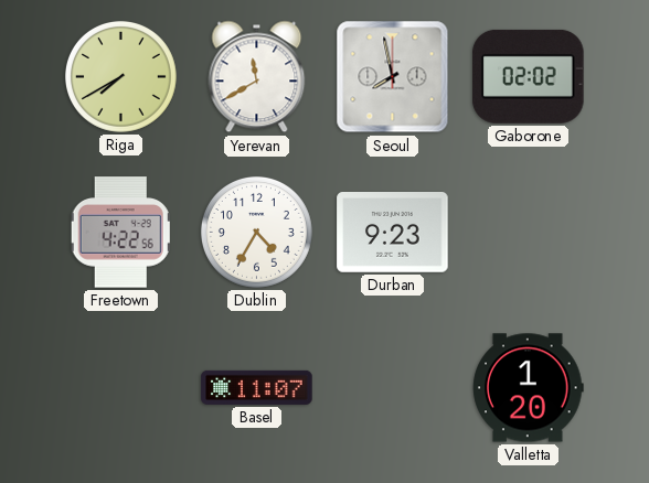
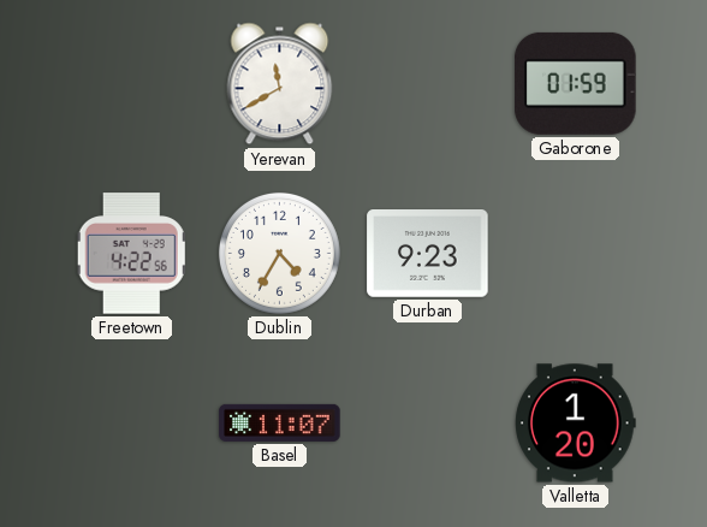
Riga: 7:40 -> none (120, 76)
Seoul: 7:58 -> none (393, 77)
Gaborone: 02:02 -> 01:59 (576, 83)
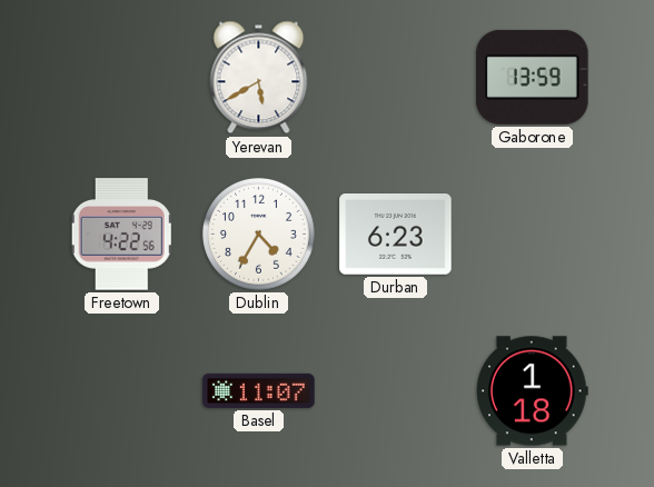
Yerevan: 11:40 -> 5:40 (259, 78)
Gaborone: 01:59 -> 13:59 (533, 77)
Durban: 9:23 -> 6:23 (396, 235)
Valletta: 1:20 -> 1:18 (533, 391)
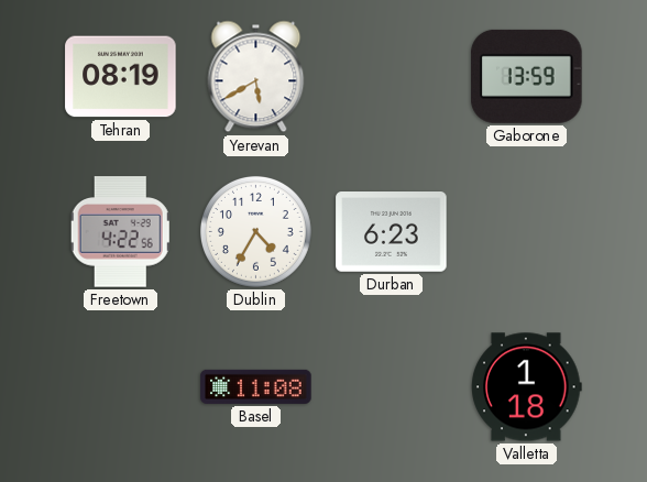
Tehran: none -> 08:19 (121, 77)
Basel: 11:07 -> 11:08 (256, 386)
